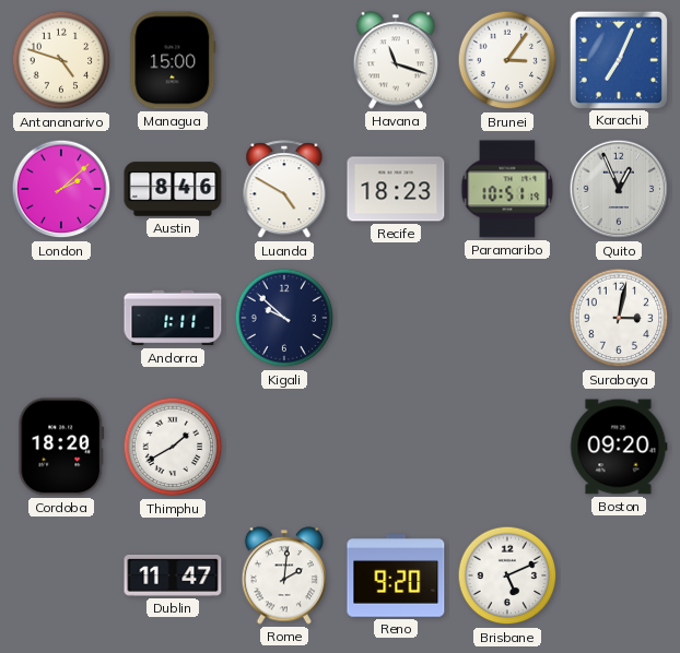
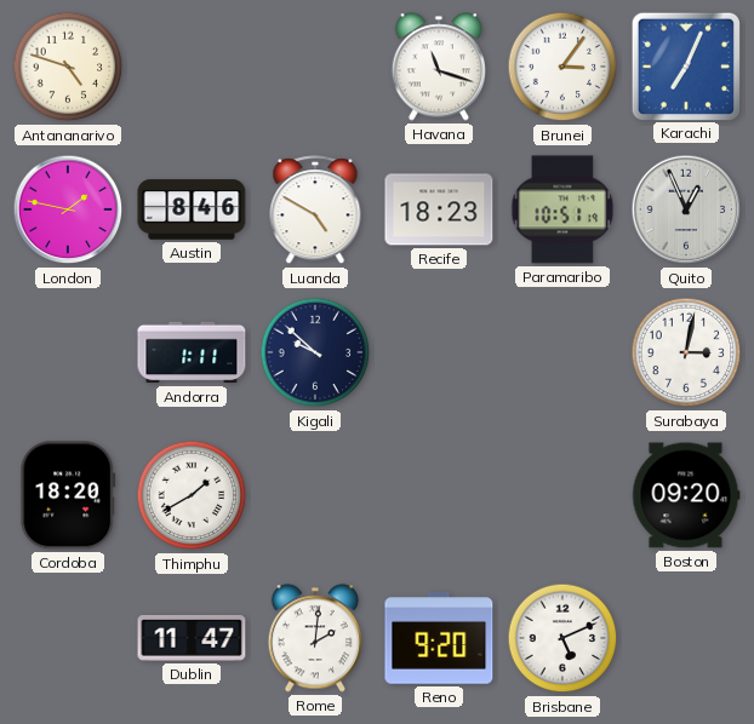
Managua: 15:00 -> none (173, 60)
London: 2:08 -> 1:47 (68, 209)
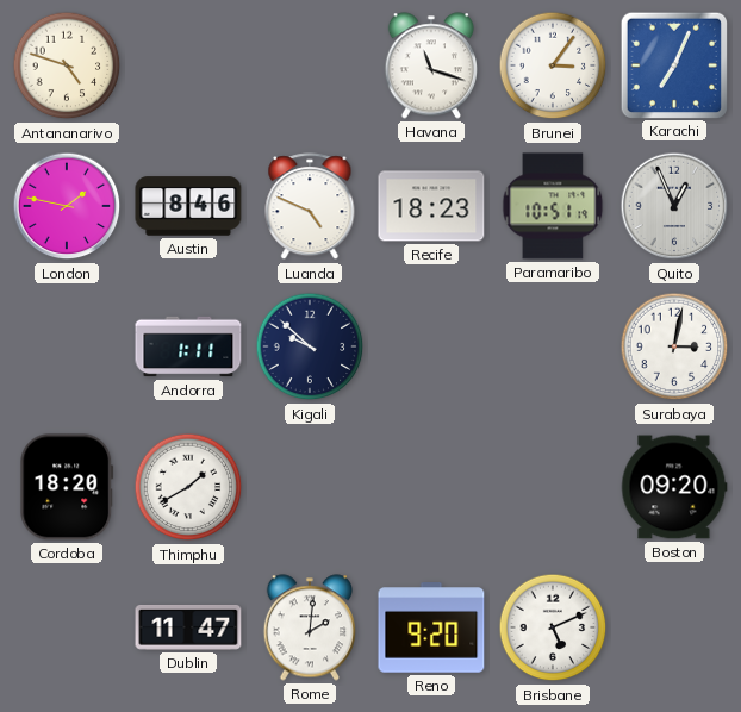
Luanda: 4:50 -> 4:49 (310, 207)
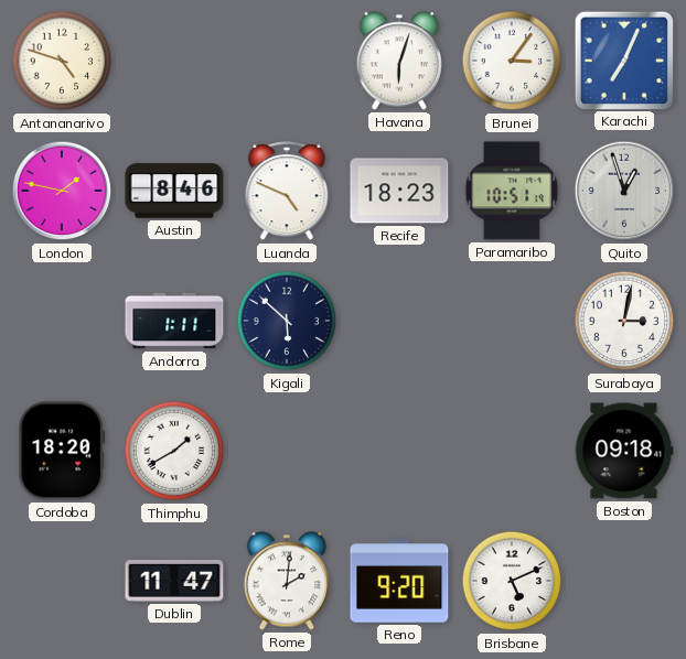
Havana: 11:18 -> 6:03 (398, 61)
Quito: 12:56 -> 12:57 (624, 191)
Kigali: 9:52 -> 5:52 (287, 321)
Boston: 09:20 -> 09:18 (624, 451)
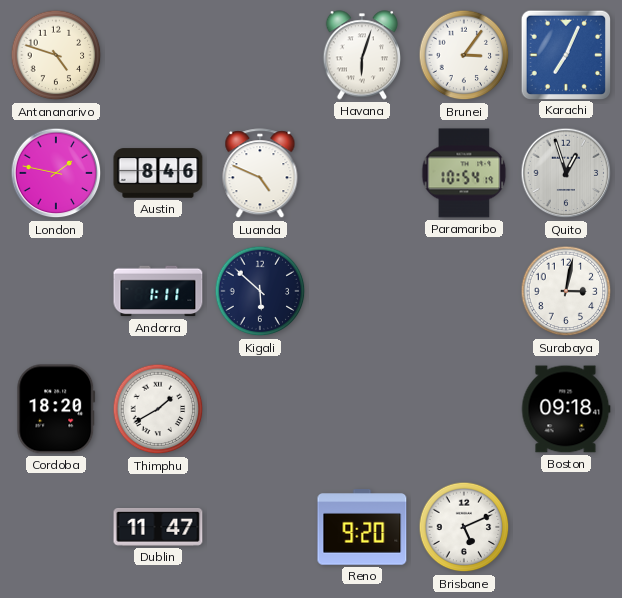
Recife: 18:23 -> none (399, 191)
Paramaribo: 10:51 -> 10:54 (464, 173)
Rome: 2:01 -> none (286, 581)
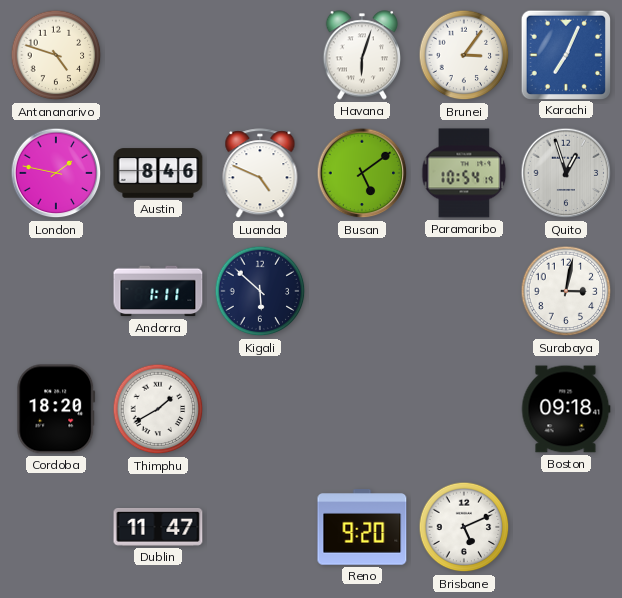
Busan: none -> 5:09 (362, 173)
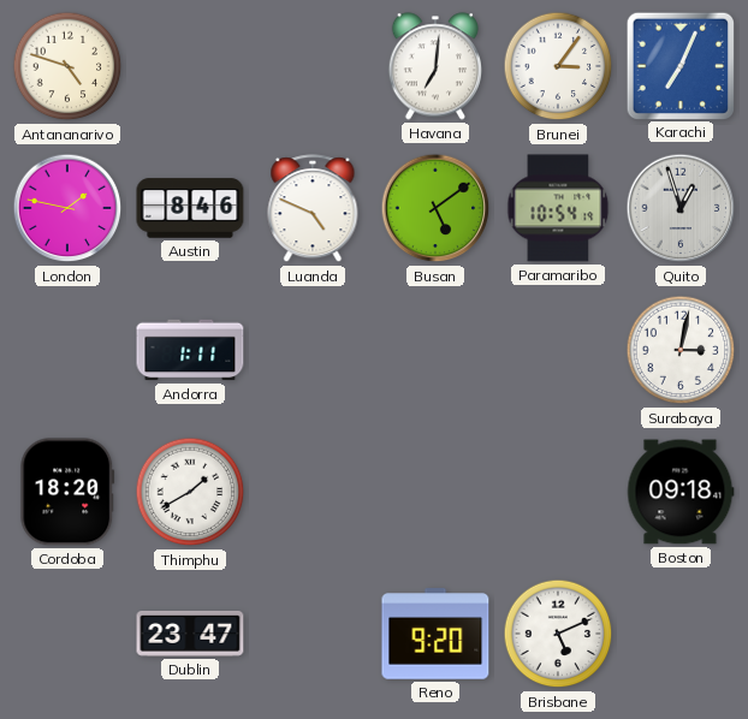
Havana: 6:03 -> 7:01 (434, 66)
Kigali: 5:52 -> none (260, 291)
Dublin: 11:47 -> 23:47 (190, 635)
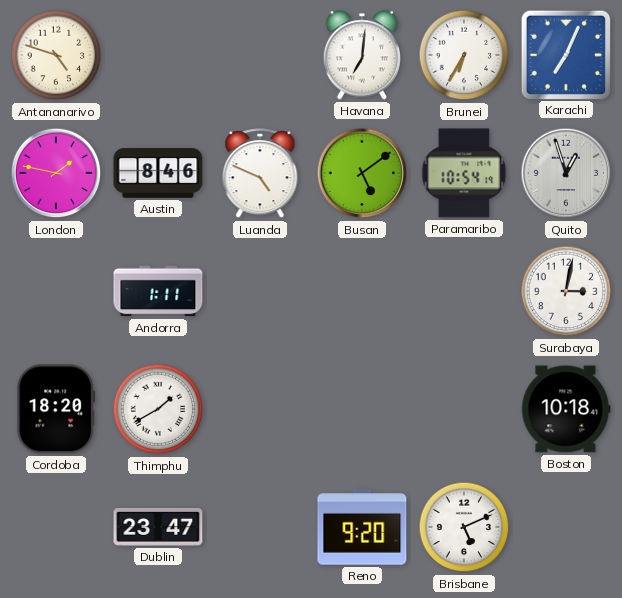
Brunei: 3:06 -> 6:35 (464, 55)
Boston: 09:18 -> 10:18 (566, 409)
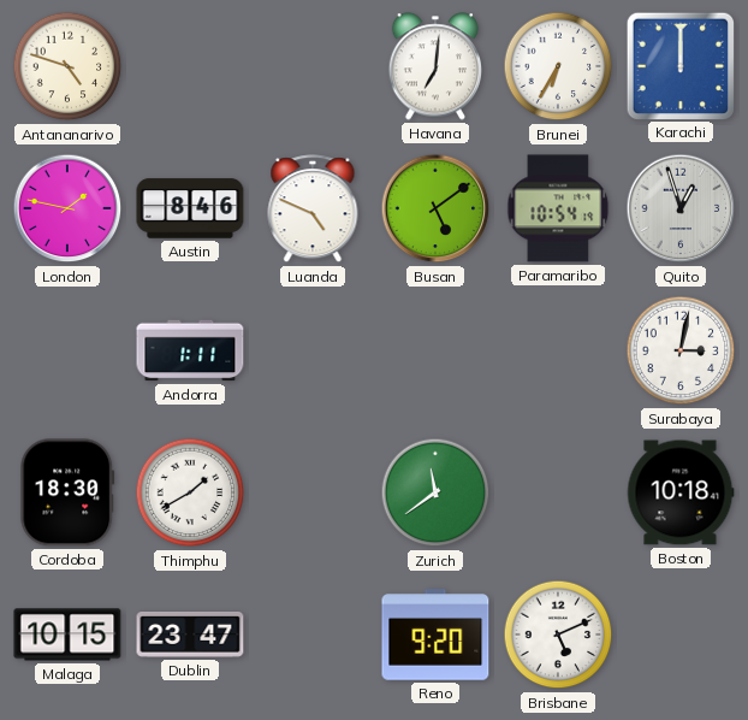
Karachi: 7:04 -> 12:00 (679, 65)
Cordoba: 18:20 -> 18:30 (67, 492)
Zurich: none -> 11:39 (435, 492)
Malaga: none -> 10:15 (67, 635)
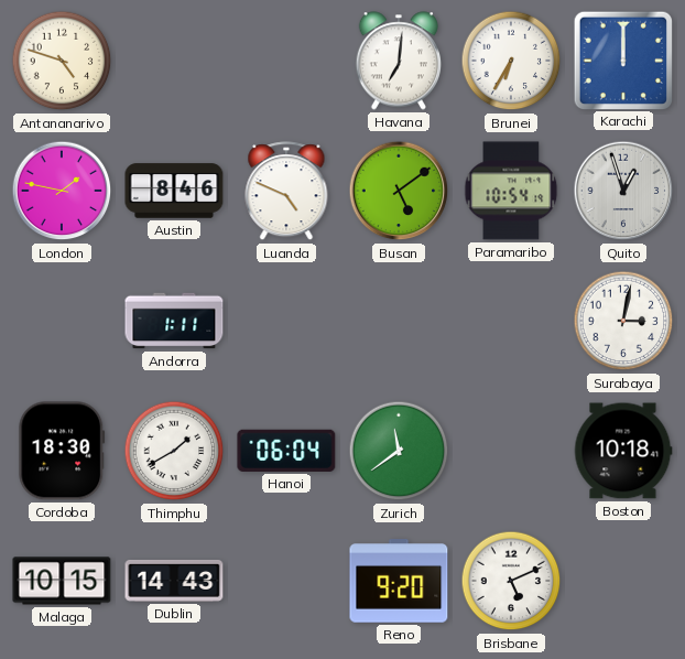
Hanoi: none -> 06:04 (286, 451)
Dublin: 23:47 -> 14:43 (174, 582)
